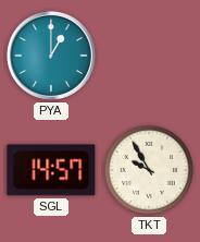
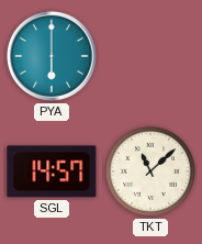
PYA: 1:00 -> 6:00 (52, 56)
TKT: 9:55 -> 11:08 (150, 171)
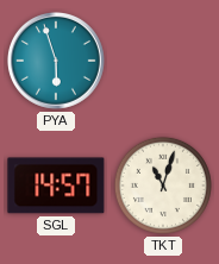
PYA: 6:00 -> 5:57 (56, 61)
TKT: 11:08 -> 11:03 (163, 186)
